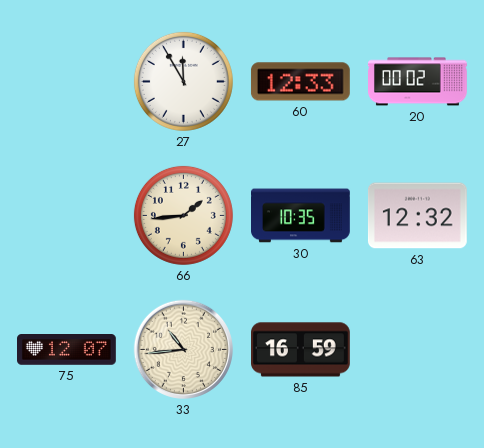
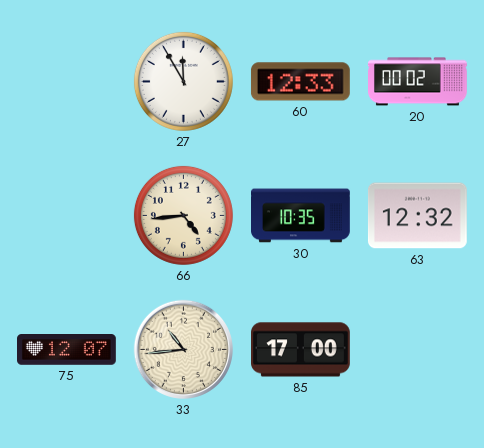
66: 1:44 -> 4:44 (183, 215)
85: 16:59 -> 17:00 (301, 350)
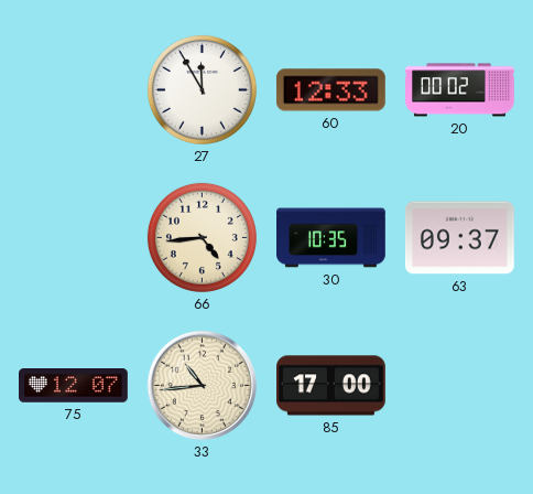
63: 12:32 -> 09:37 (459, 238)
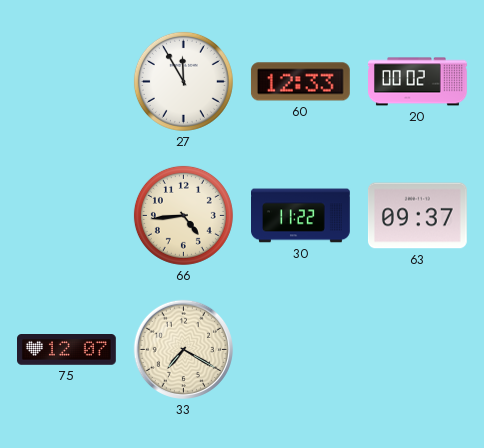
30: 10:35 -> 11:22 (301, 216)
33: 10:44 -> 7:20 (183, 349)
85: 17:00 -> none (331, 386)
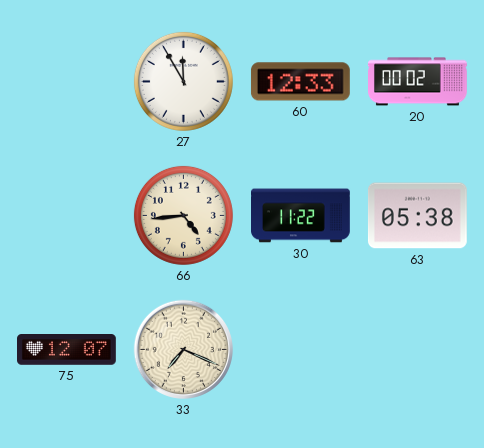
63: 09:37 -> 05:38 (417, 216)
33: 7:20 -> 7:19 (183, 349)
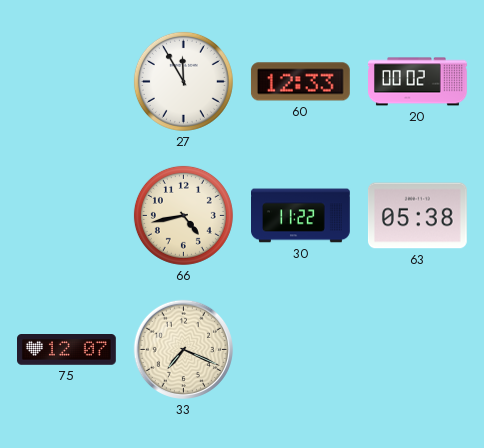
66: 4:44 -> 4:43 (183, 215)
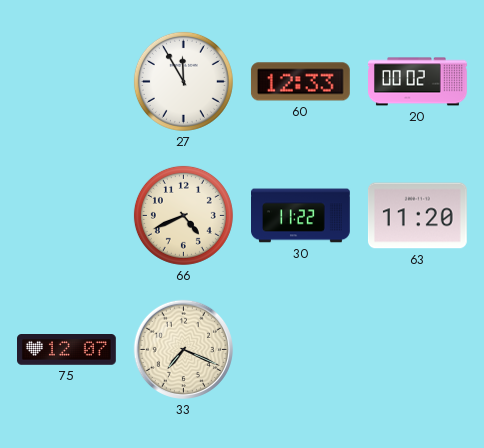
66: 4:43 -> 4:41 (183, 215)
63: 05:38 -> 11:20 (417, 216)
